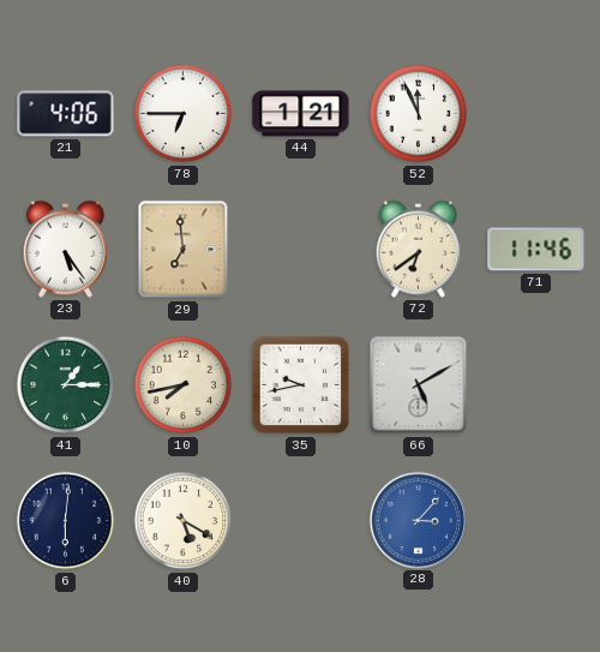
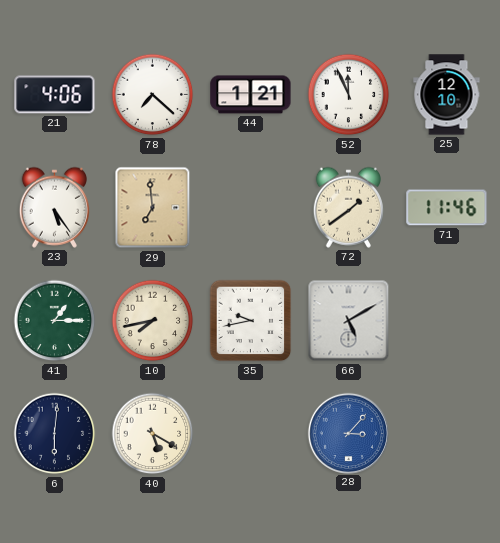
78: 6:45 -> 7:22 (153, 95)
25: none -> 12:10 (447, 95)
72: 6:39 -> 1:39 (348, 207)
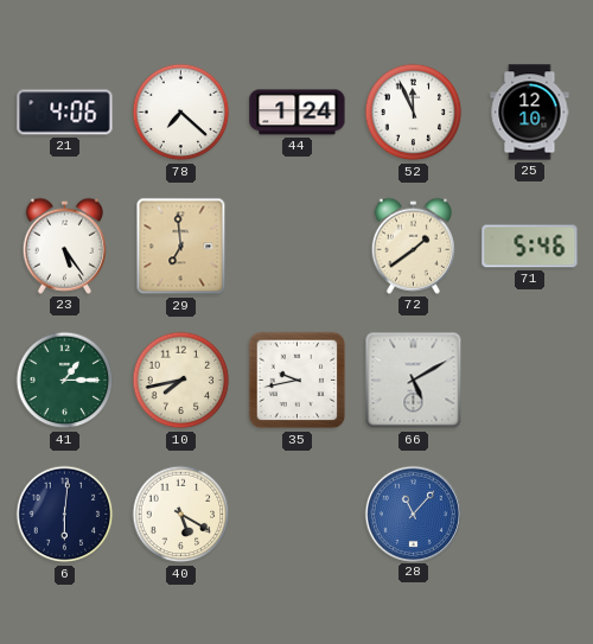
44: 1:21 -> 1:24 (298, 113)
71: 11:46 -> 5:46 (530, 247)
28: 3:07 -> 11:07 (413, 514)
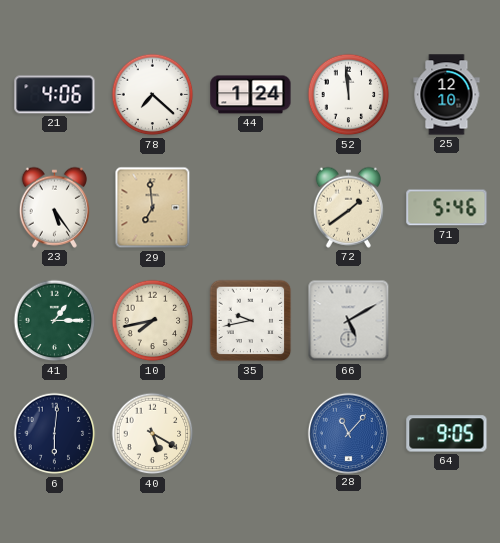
52: 11:56 -> 11:59 (349, 95)
64: none -> 9:05 (447, 434)
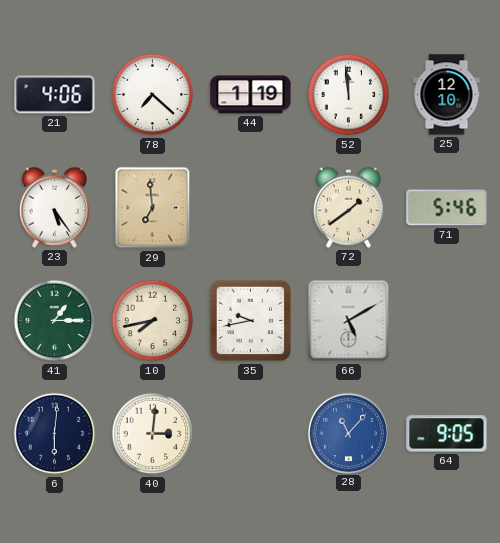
44: 1:24 -> 1:19 (251, 95)
40: 5:20 -> 3:01 (153, 434)
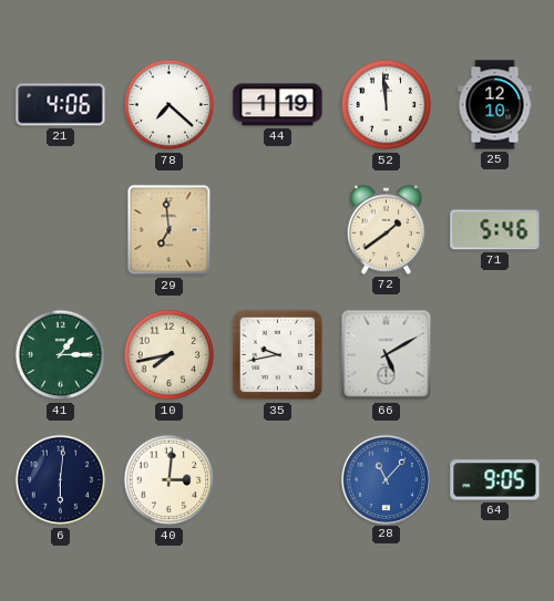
23: 5:24 -> none (54, 207)
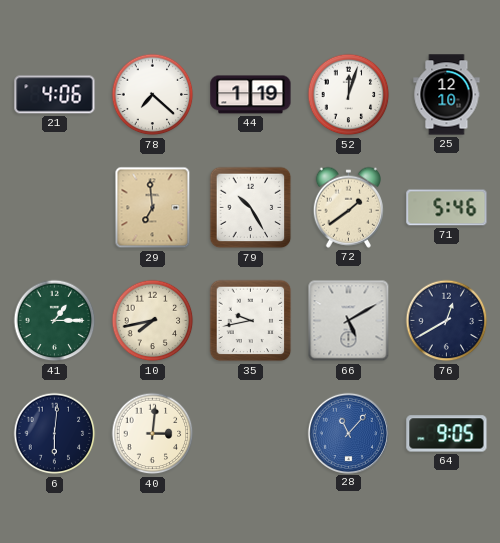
52: 11:59 -> 12:03 (349, 95)
79: none -> 10:25 (251, 208)
76: none -> 12:40 (447, 321)
